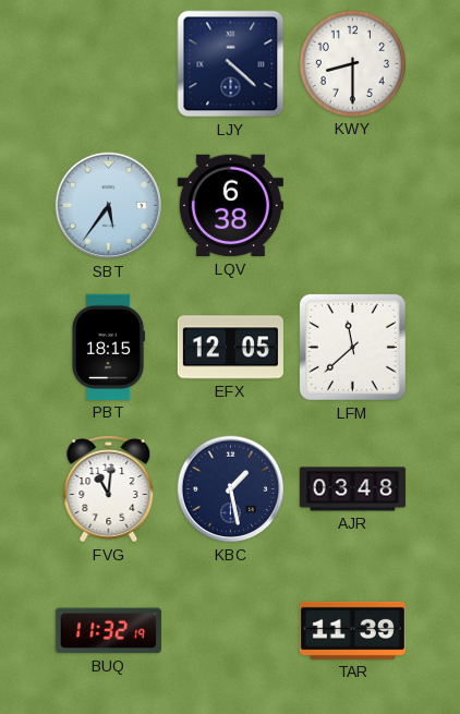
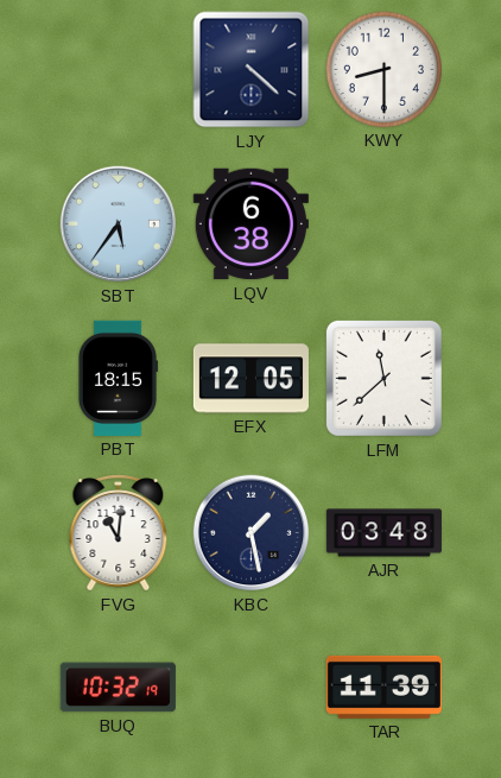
BUQ: 11:32 -> 10:32 (118, 688)
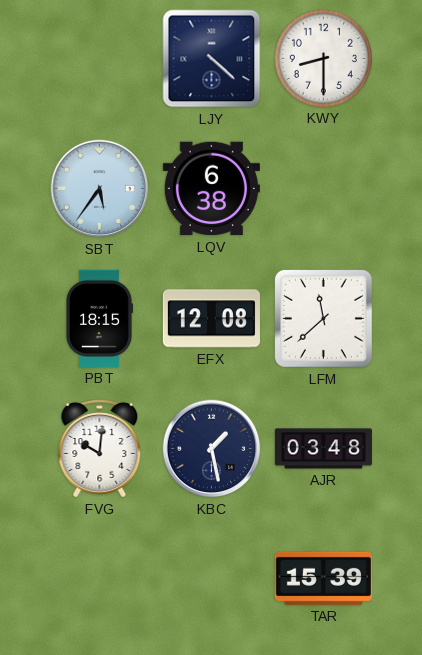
EFX: 12:05 -> 12:08 (211, 319)
FVG: 11:01 -> 10:01 (100, 449)
BUQ: 10:32 -> none (118, 688)
TAR: 11:39 -> 15:39 (323, 578)
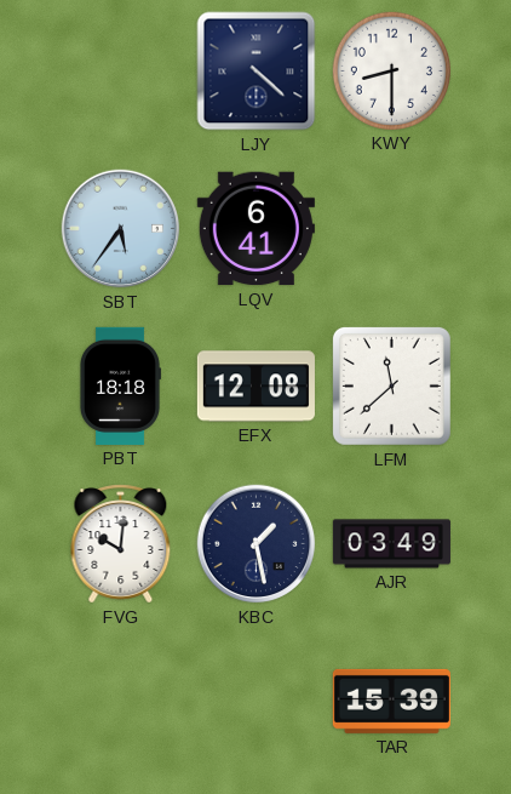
LQV: 6:38 -> 6:41 (255, 229)
PBT: 18:15 -> 18:18 (120, 385)
AJR: 03:48 -> 03:49 (391, 544)
